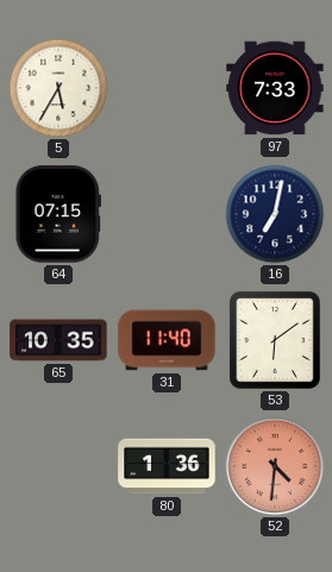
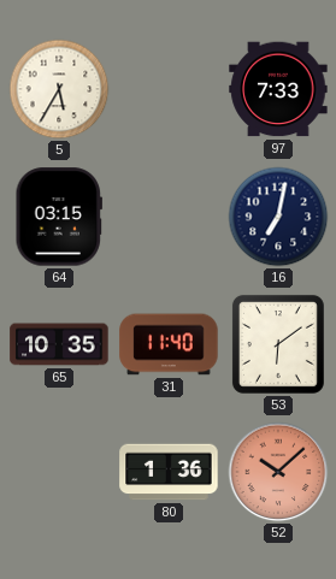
64: 07:15 -> 03:15 (58, 217)
52: 4:31 -> 10:08 (278, 472)
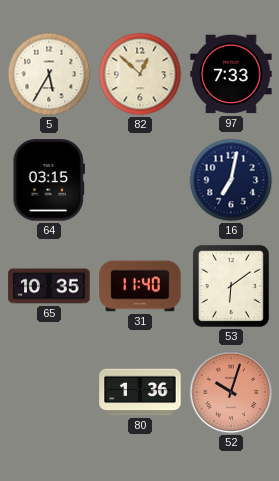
82: none -> 12:52 (140, 74)
52: 10:08 -> 10:03 (231, 392)
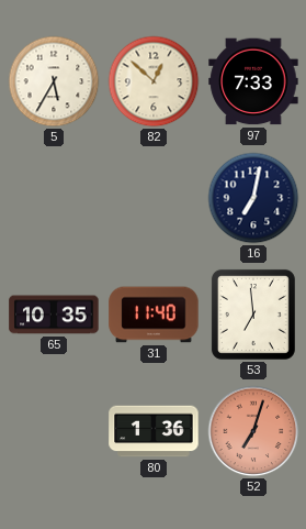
64: 03:15 -> none (48, 180)
53: 6:09 -> 6:59 (253, 315)
52: 10:03 -> 7:03 (253, 431)
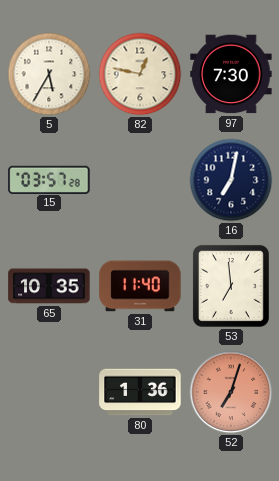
82: 12:52 -> 12:47 (140, 74)
97: 7:33 -> 7:30 (231, 74)
15: none -> 03:57 (49, 179)
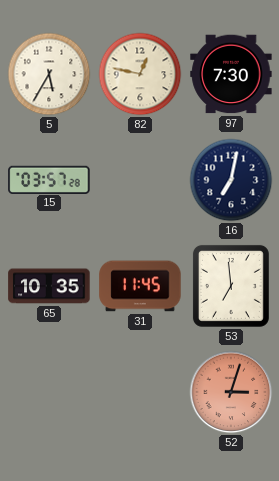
31: 11:40 -> 11:45 (140, 286)
80: 1:36 -> none (140, 392)
52: 7:03 -> 3:03 (231, 392)
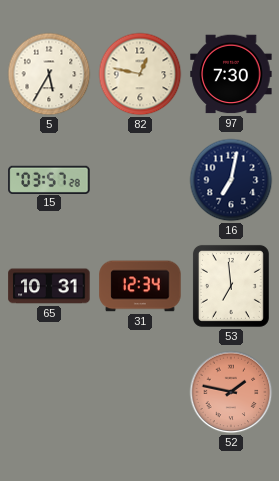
65: 10:35 -> 10:31 (49, 286)
31: 11:45 -> 12:34 (140, 286)
52: 3:03 -> 1:47 (231, 392)
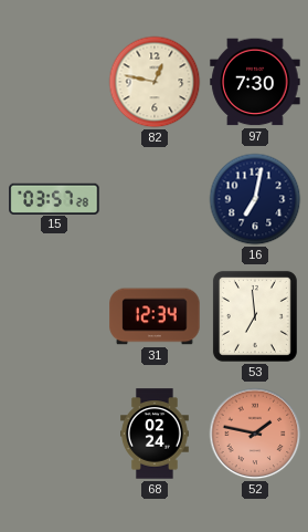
5: 5:35 -> none (49, 74)
65: 10:31 -> none (49, 286)
68: none -> 02:24 (156, 434)
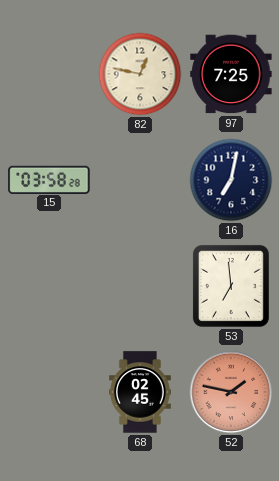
97: 7:30 -> 7:25 (231, 74)
15: 03:57 -> 03:58 (49, 179)
31: 12:34 -> none (155, 316)
68: 02:24 -> 02:45 (141, 392)
